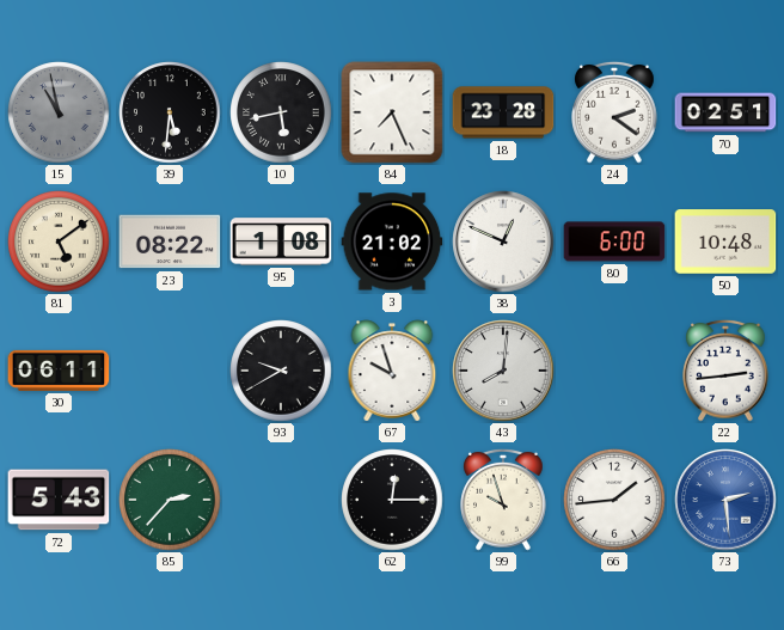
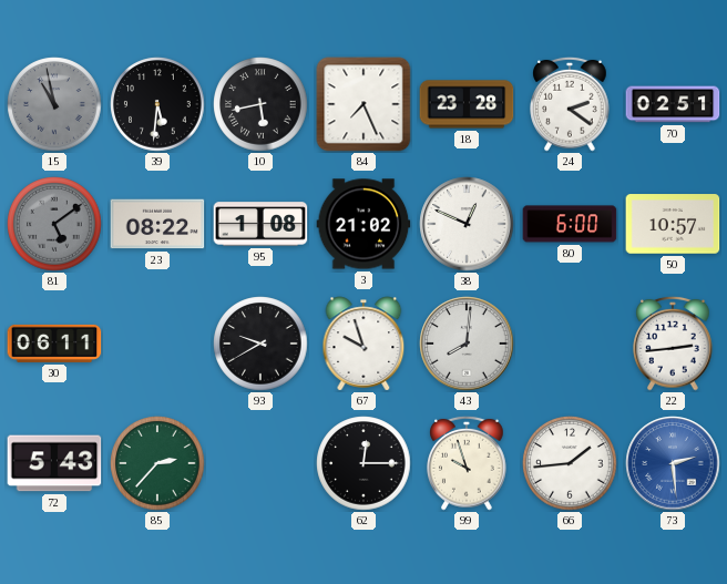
81 dial: cream -> grey (54, 224)
50: 10:48 -> 10:57 (673, 224)
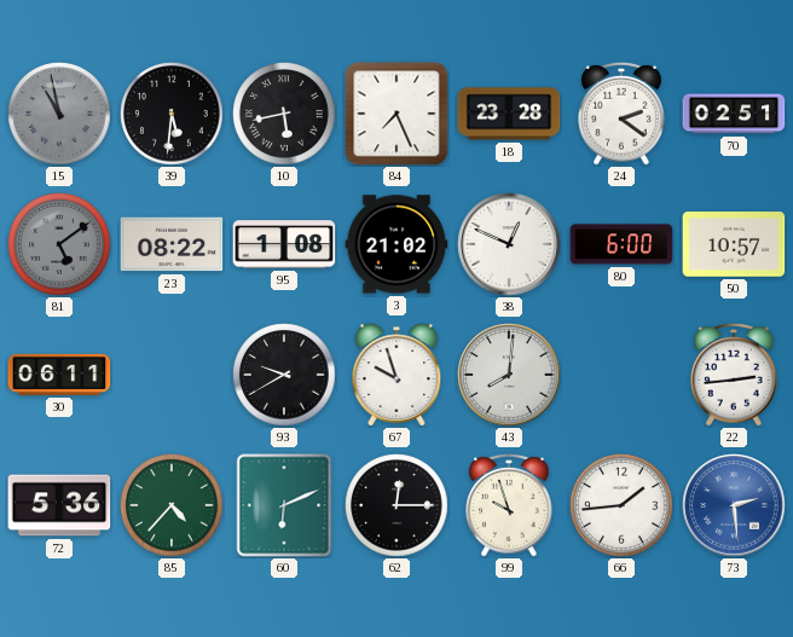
72: 5:43 -> 5:36 (59, 505)
85: 2:37 -> 4:37 (172, 505)
60: none -> 6:11 (284, 505)
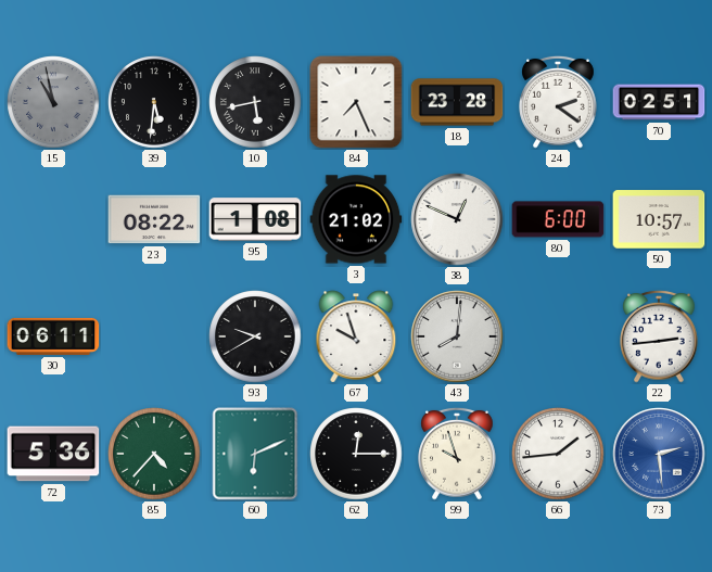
81: 5:09 -> none (59, 244)
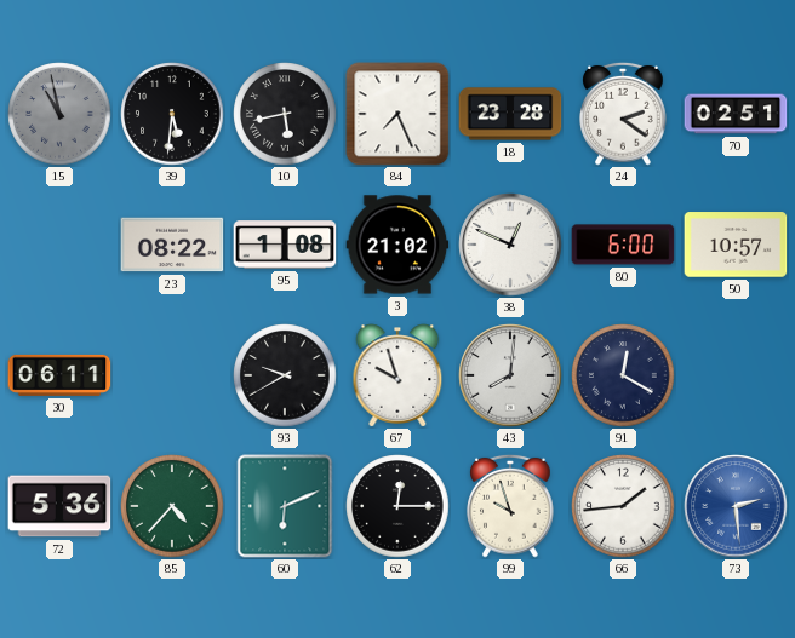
91: none -> 12:20 (623, 375)
22: 2:44 -> none (659, 336)
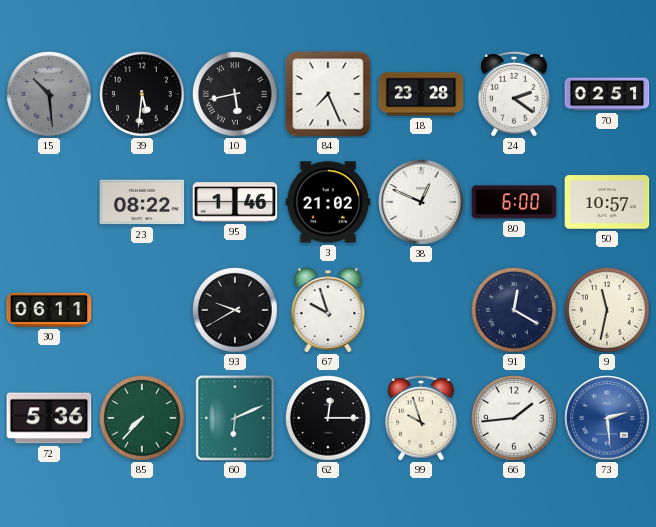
15: 10:58 -> 10:29 (49, 94)
95: 1:08 -> 1:46 (235, 202)
43: 8:01 -> none (510, 375)
9: none -> 11:32 (607, 310)
85: 4:37 -> 7:37 (142, 418)
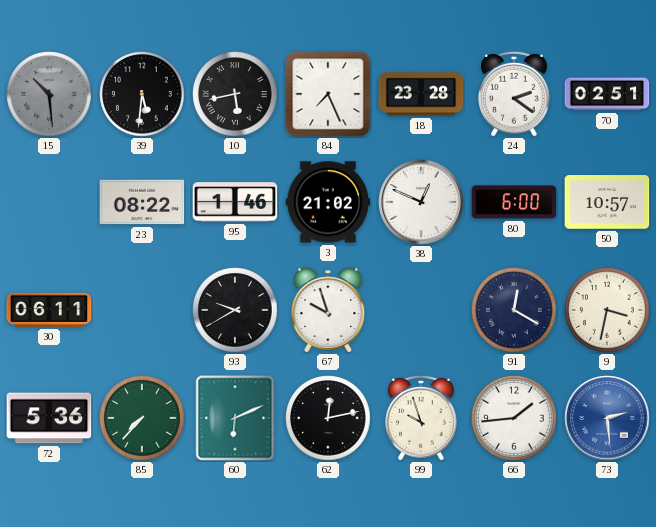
9: 11:32 -> 3:32 (607, 310)
62: 12:15 -> 12:13 (328, 418)
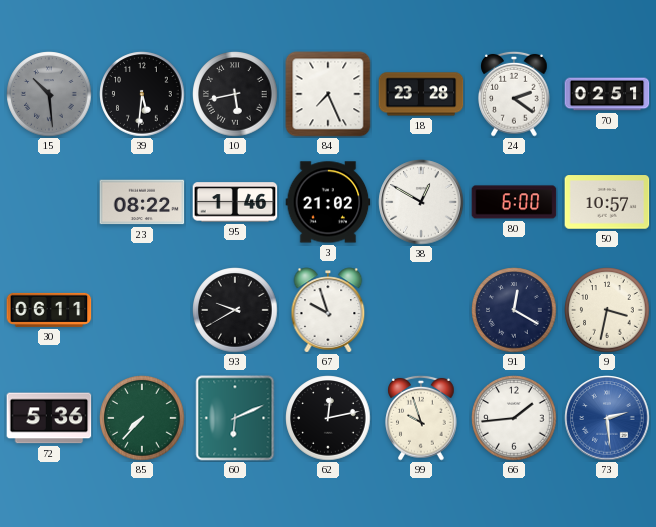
38: 12:49 -> 12:50 (421, 202)
